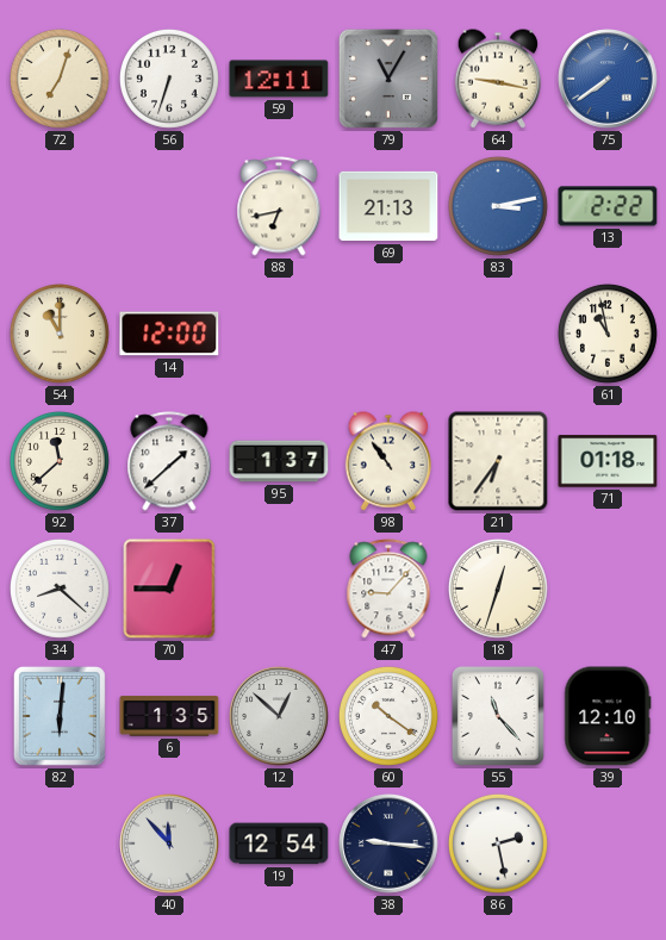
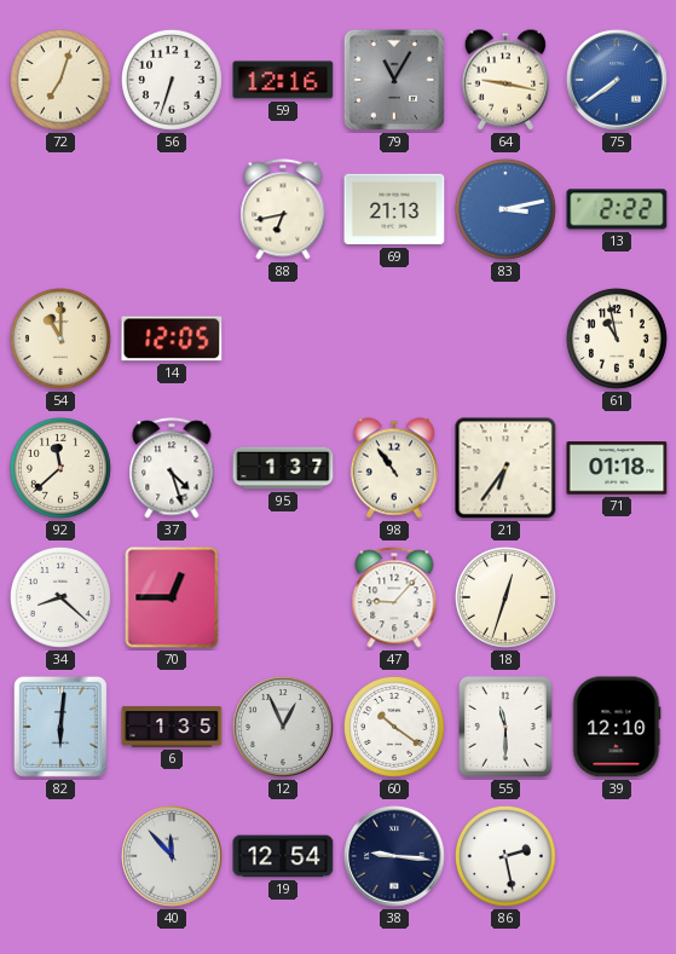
59: 12:11 -> 12:16 (283, 80)
14: 12:00 -> 12:05 (172, 339)
37: 1:38 -> 4:27 (172, 468)
12: 12:52 -> 12:56 (283, 727)
55: 11:23 -> 11:30 (505, 727)
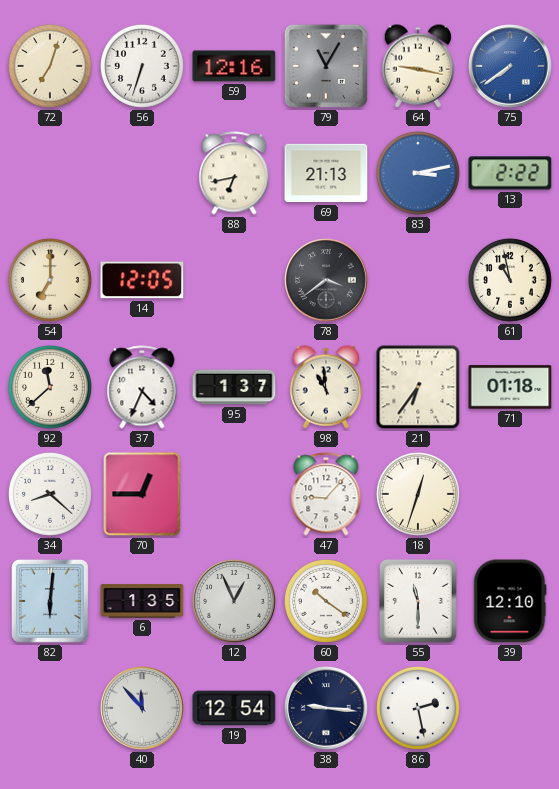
54: 11:00 -> 7:00 (50, 280)
78: none -> 3:39 (326, 280)
37: 4:27 -> 4:34 (142, 387)
98: 10:54 -> 10:59 (325, 387)
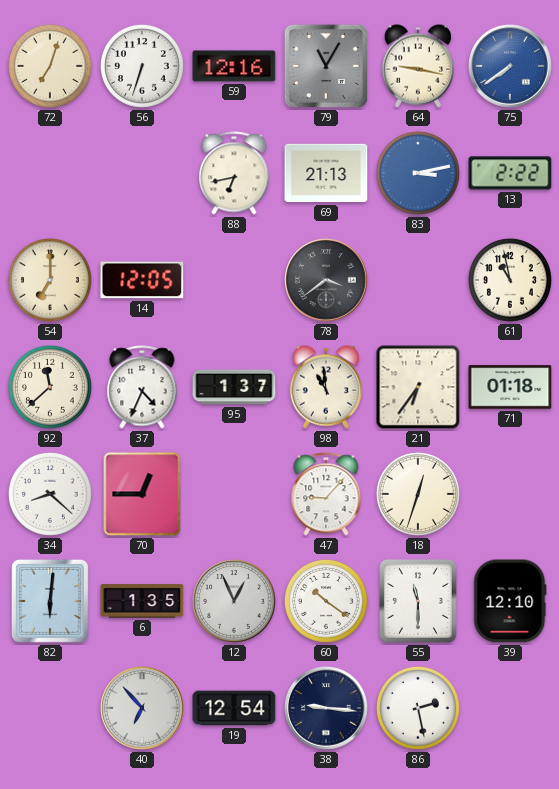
40: 11:53 -> 6:53 (142, 708)
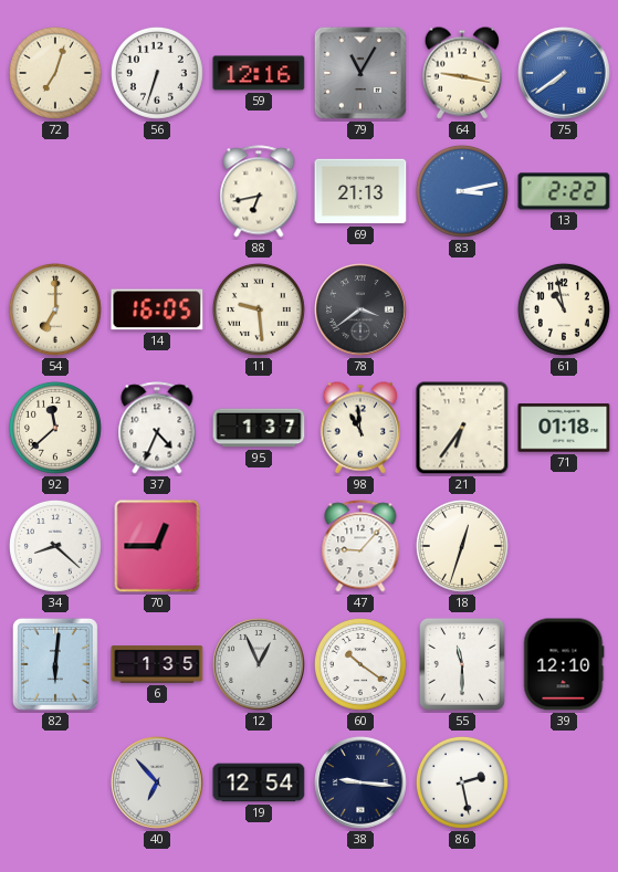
14: 12:05 -> 16:05 (157, 309)
11: none -> 9:29 (259, 309)
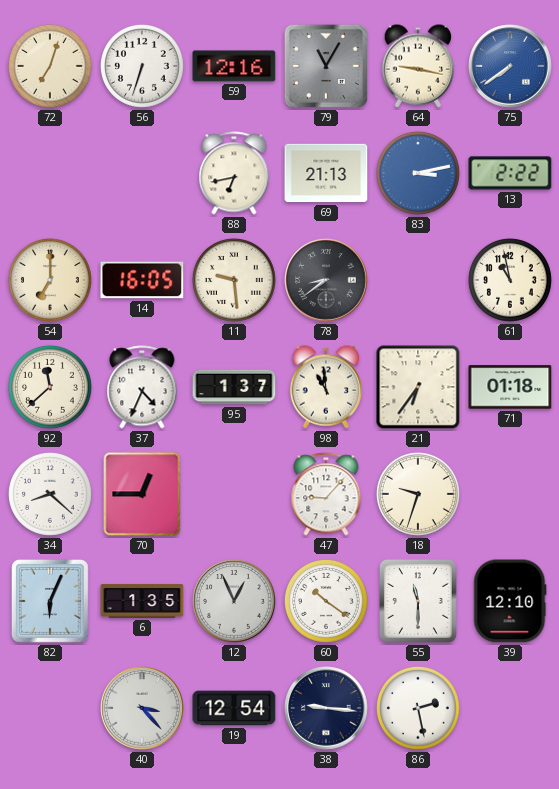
78: 3:39 -> 8:39 (326, 280)
18: 12:33 -> 9:33 (418, 494)
82: 6:01 -> 6:04 (50, 601)
40: 6:53 -> 3:23 (142, 708)
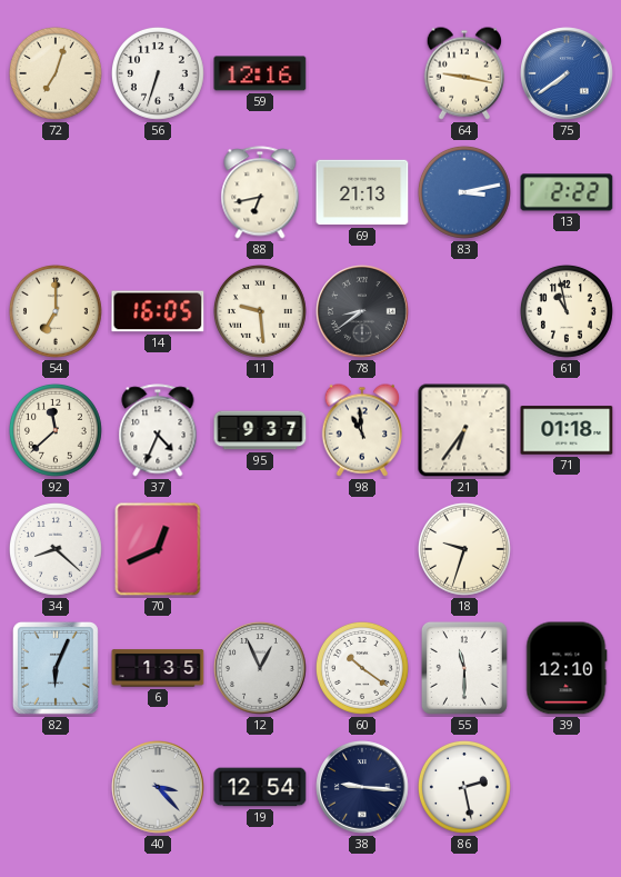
79: 11:05 -> none (326, 66)
95: 1:37 -> 9:37 (260, 430)
70: 12:45 -> 12:41 (158, 549)
47: 9:07 -> none (326, 494)
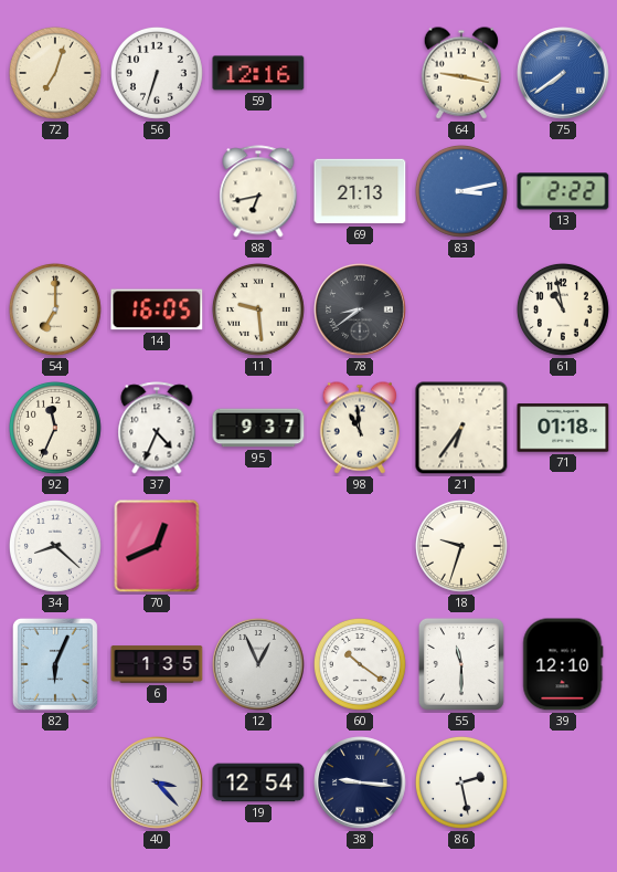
92: 11:38 -> 11:34 (55, 428)
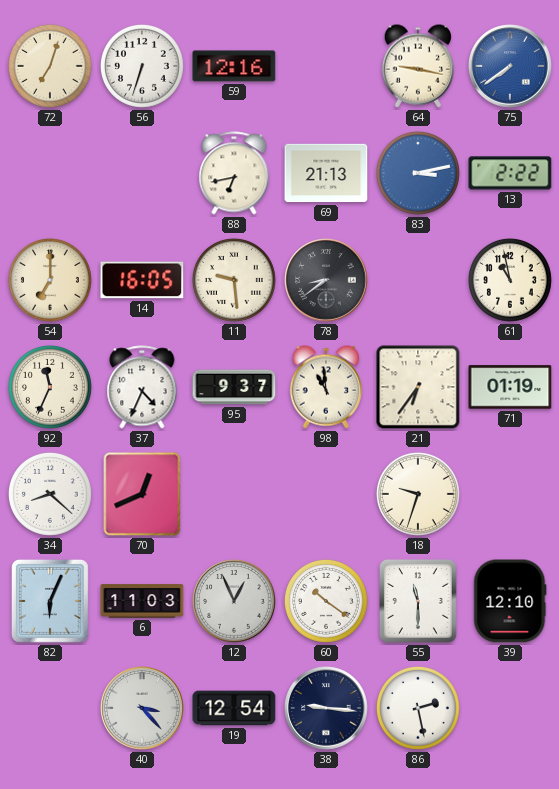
71: 01:18 -> 01:19 (510, 387)
6: 1:35 -> 11:03 (142, 601)
